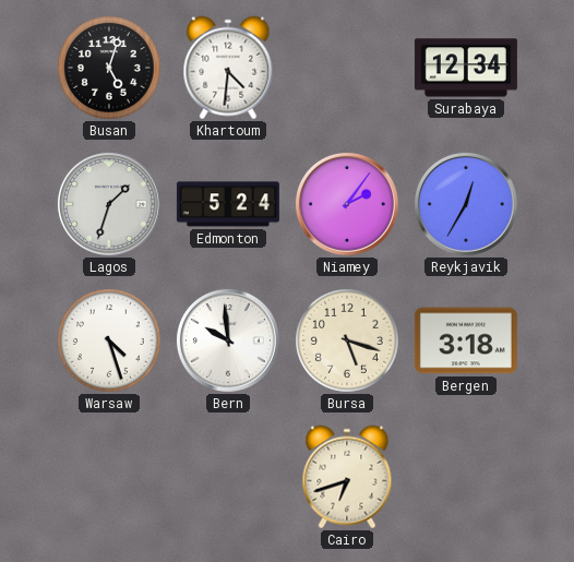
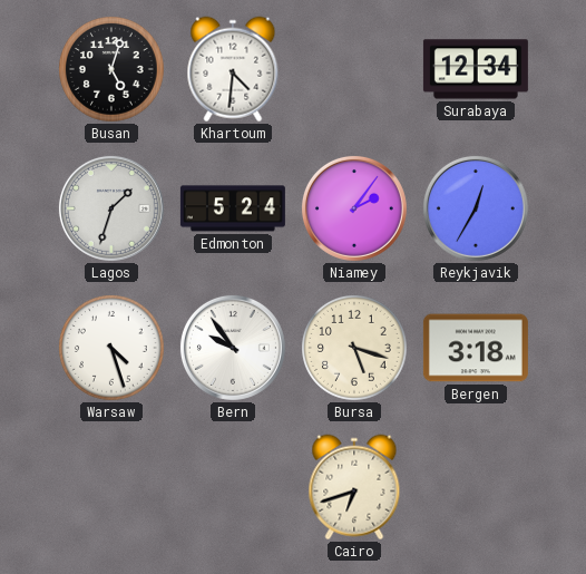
Bern: 9:59 -> 9:54 (233, 348)
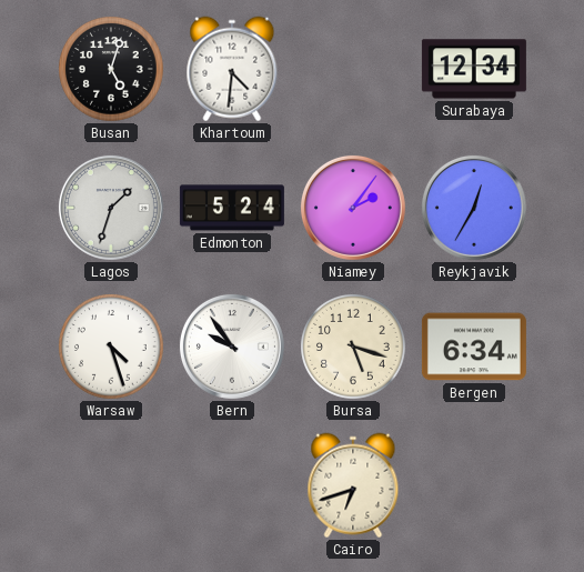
Bergen: 3:18 -> 6:34 (474, 347)
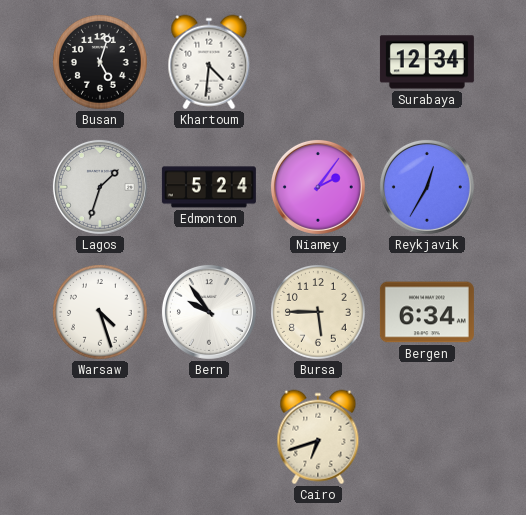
Bursa: 5:18 -> 5:45 (319, 313)
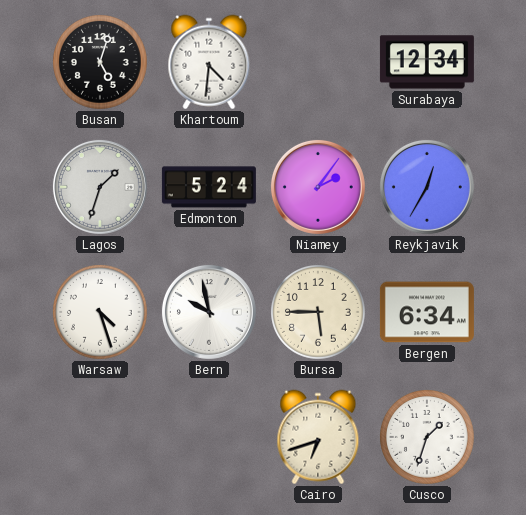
Bern: 9:54 -> 9:58 (209, 312)
Cusco: none -> 1:33 (428, 438)
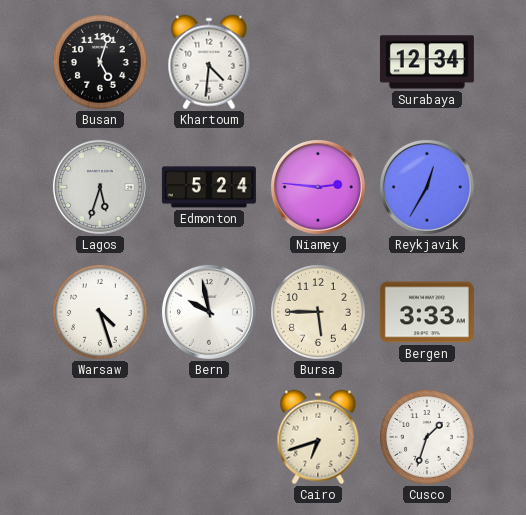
Lagos: 1:33 -> 5:33 (100, 187)
Niamey: 2:06 -> 2:46 (318, 187)
Bergen: 6:34 -> 3:33 (427, 312)
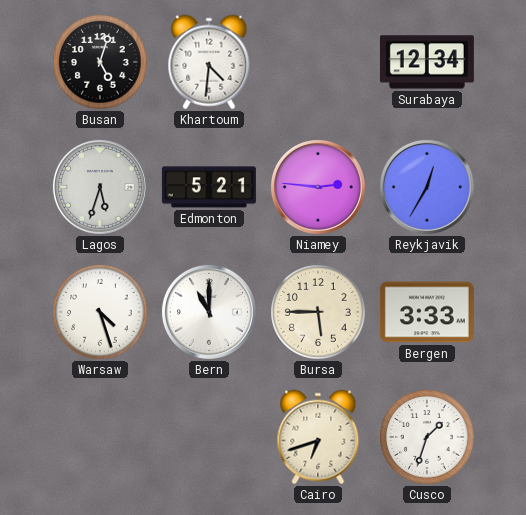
Edmonton: 5:24 -> 5:21 (209, 187)
Bern: 9:58 -> 11:00 (209, 312)
